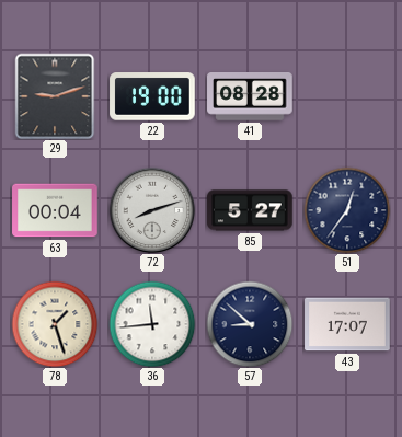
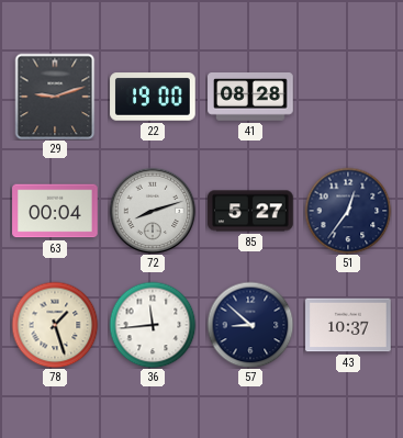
43: 17:07 -> 10:37 (348, 325)
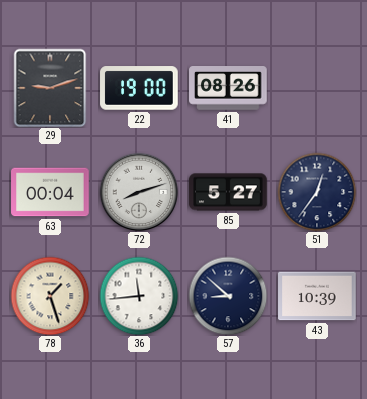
41: 08:28 -> 08:26 (228, 89)
43: 10:37 -> 10:39 (317, 296)
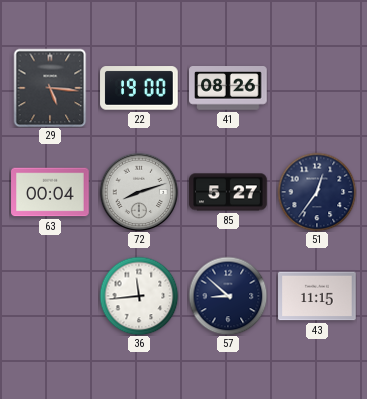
29: 9:12 -> 5:16 (50, 88)
78: 1:27 -> none (50, 296)
43: 10:39 -> 11:15 (317, 296)
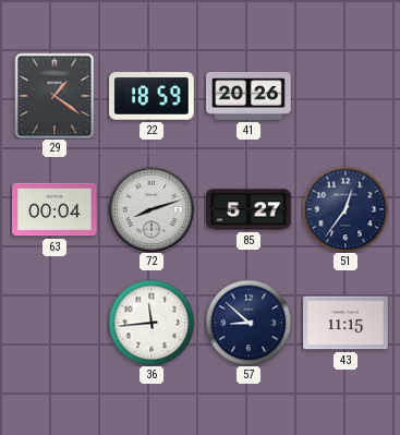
29: 5:16 -> 1:21 (54, 96)
22: 19:00 -> 18:59 (151, 96)
41: 08:26 -> 20:26 (249, 97)
